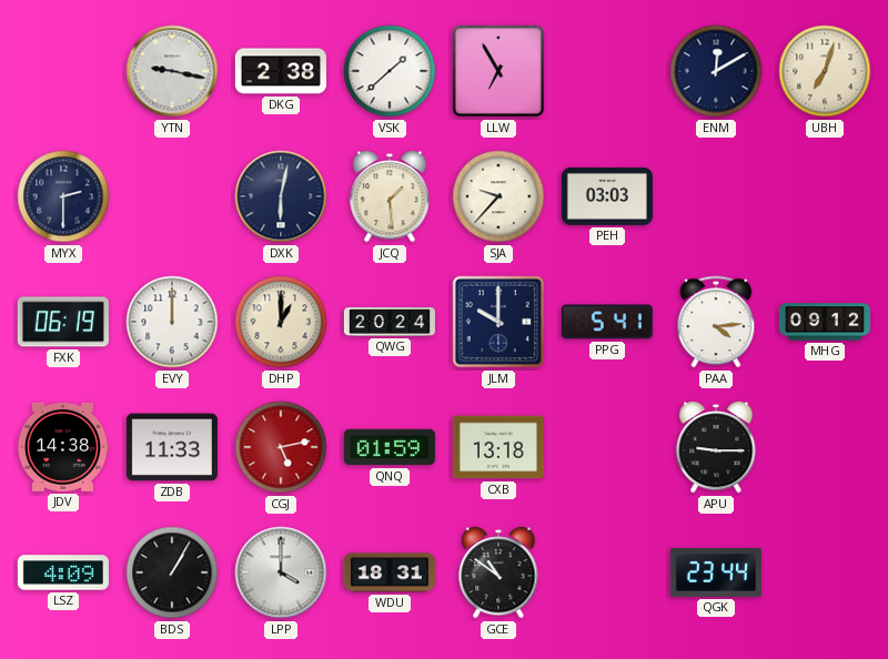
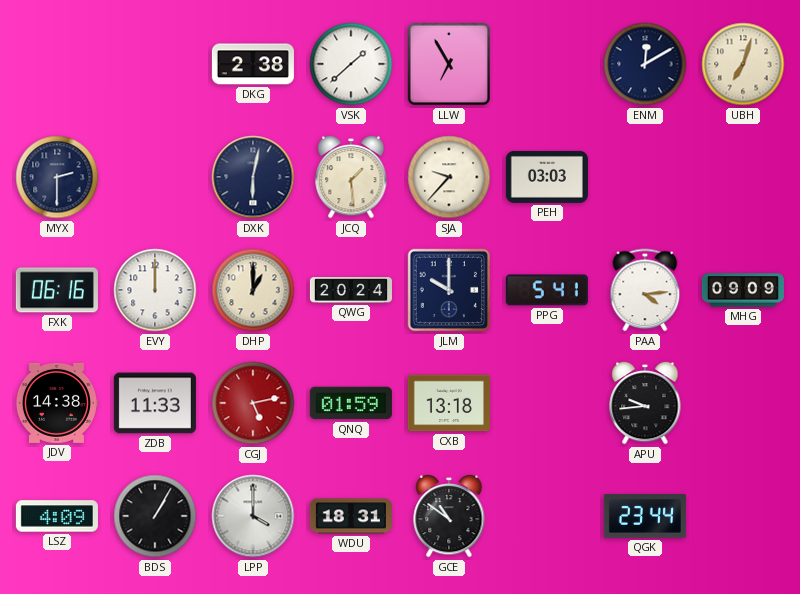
YTN: 9:17 -> none (172, 71)
FXK: 06:19 -> 06:16 (57, 290)
MHG: 09:12 -> 09:09 (743, 290)
APU: 9:15 -> 9:44 (645, 403)
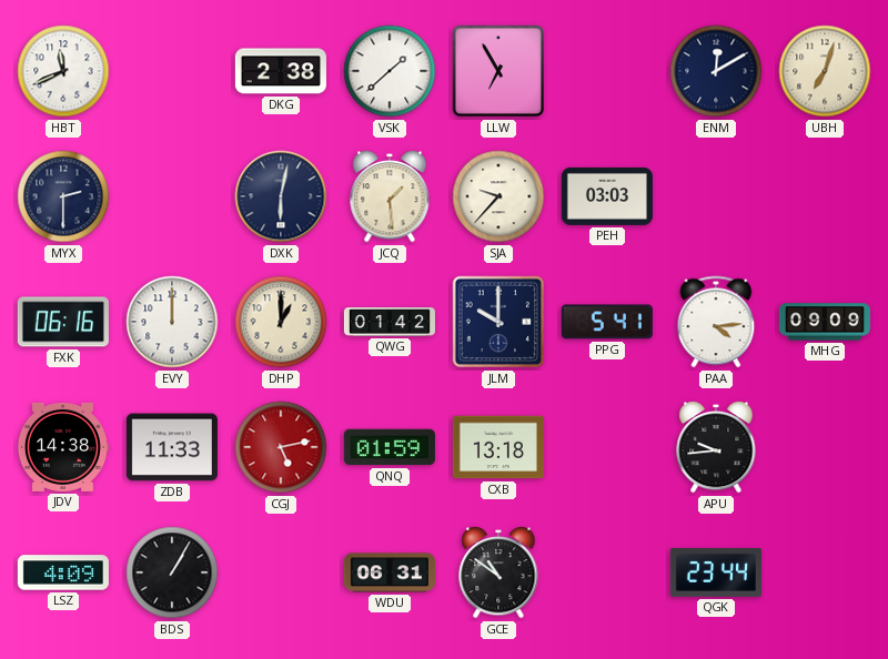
HBT: none -> 11:41 (63, 71)
QWG: 20:24 -> 01:42 (390, 322)
LPP: 4:00 -> none (253, 516)
WDU: 18:31 -> 06:31 (390, 572)
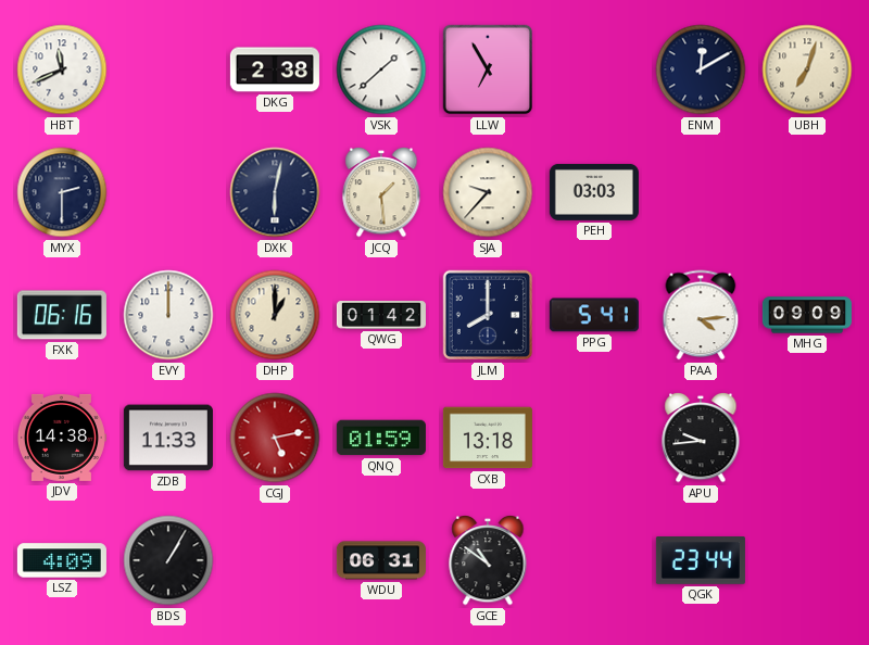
JLM: 10:00 -> 8:00 (488, 315)
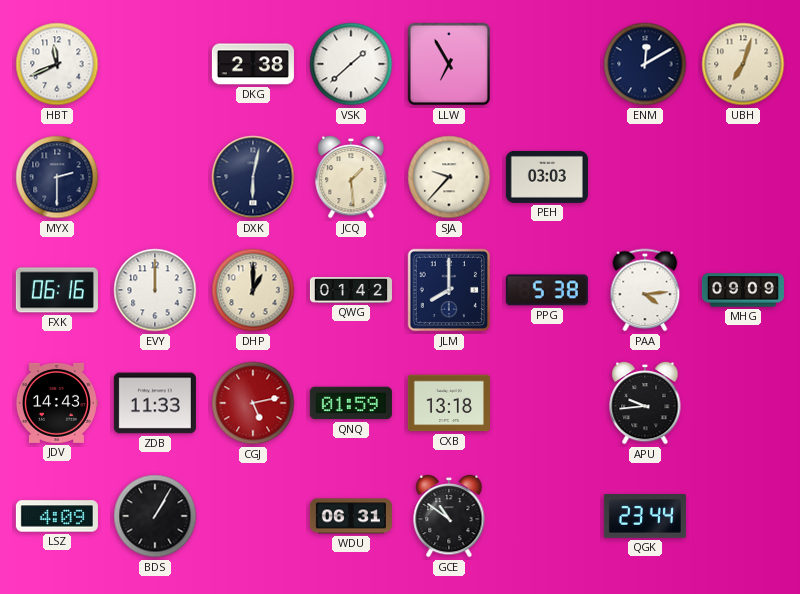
PPG: 5:41 -> 5:38 (547, 290)
JDV: 14:38 -> 14:43 (56, 403)
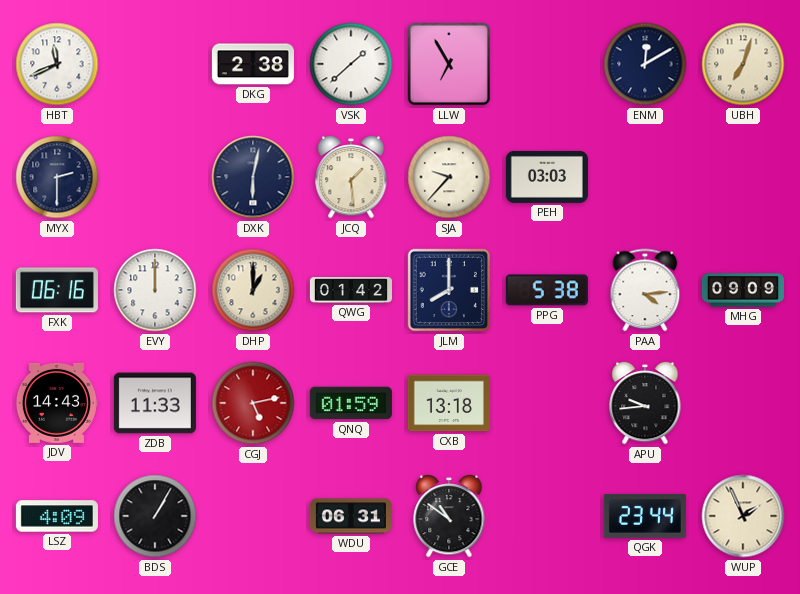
WUP: none -> 1:56 (743, 516)
